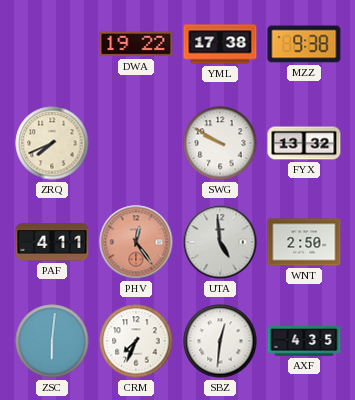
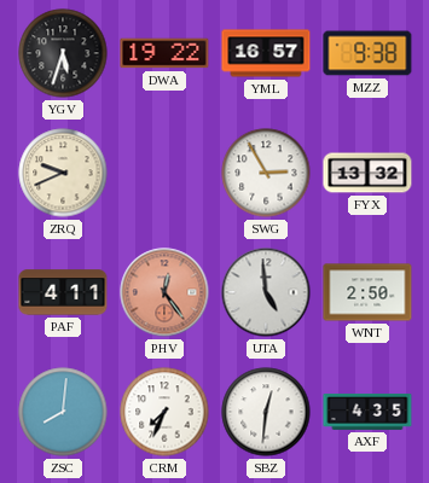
YGV: none -> 5:33 (63, 53)
YML: 17:38 -> 16:57 (266, 53)
ZRQ: 7:41 -> 9:41 (63, 173)
SWG: 9:50 -> 2:55 (266, 173)
ZSC: 6:01 -> 8:01 (63, 412)
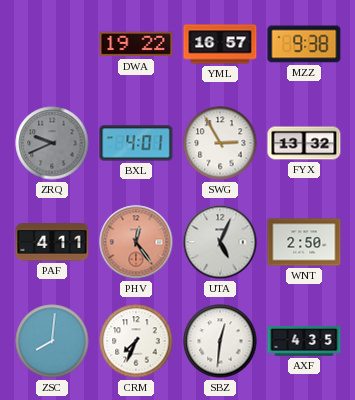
YGV: 5:33 -> none (63, 53)
ZRQ dial: cream -> grey (52, 143)
BXL: none -> 4:01 (136, 143)
UTA: 4:59 -> 5:04 (220, 242)
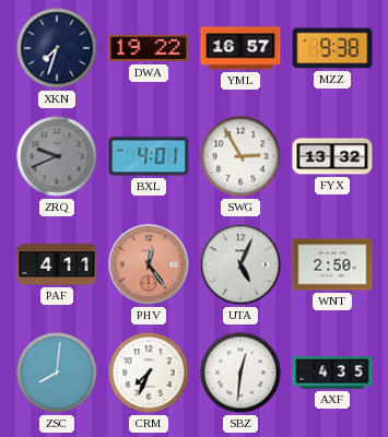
XKN: none -> 7:33 (57, 48)
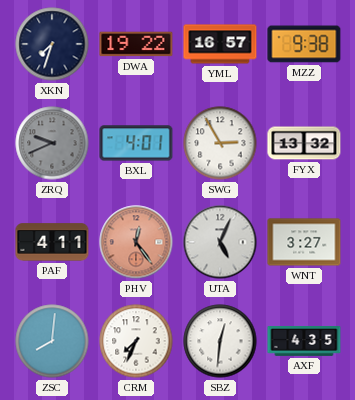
WNT: 2:50 -> 3:27 (304, 242)
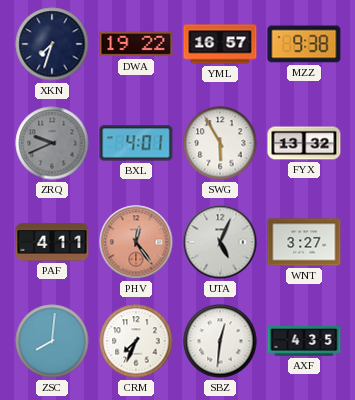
SWG: 2:55 -> 5:55 (220, 143)
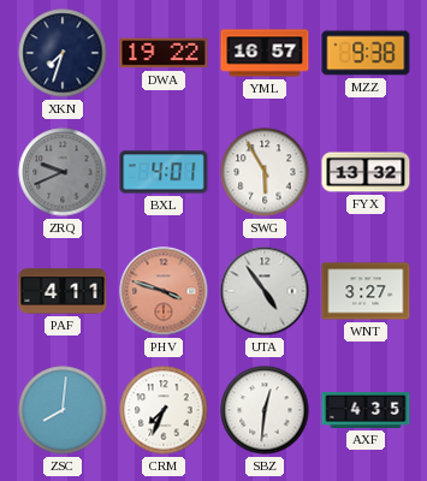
PHV: 12:24 -> 3:48 (164, 291)
UTA: 5:04 -> 4:54 (265, 291)
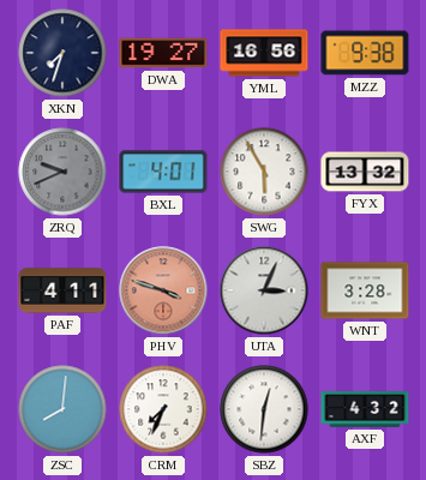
DWA: 19:22 -> 19:27 (163, 53)
YML: 16:57 -> 16:56 (264, 53)
UTA: 4:54 -> 3:04 (264, 290)
WNT: 3:27 -> 3:28 (365, 290)
AXF: 4:35 -> 4:32 (365, 410)
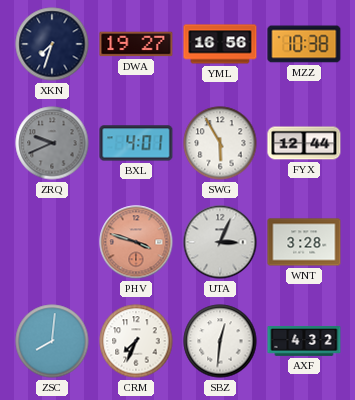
MZZ: 9:38 -> 10:38 (304, 44)
FYX: 13:32 -> 12:44 (304, 143)
PAF: 4:11 -> none (62, 290)
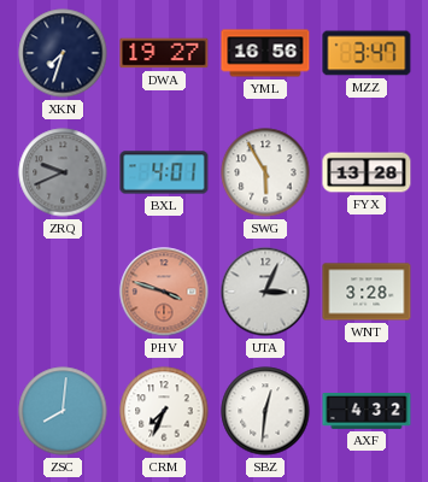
MZZ: 10:38 -> 3:47 (367, 53)
FYX: 12:44 -> 13:28 (367, 172)
